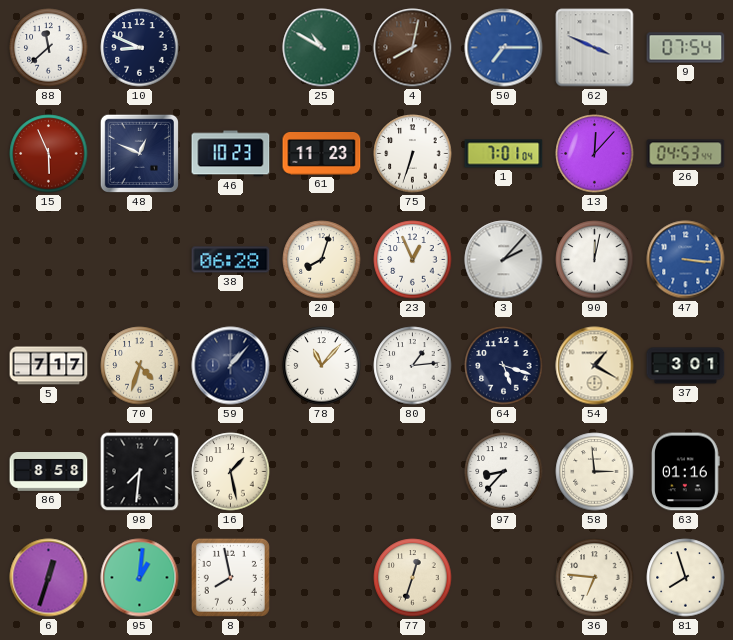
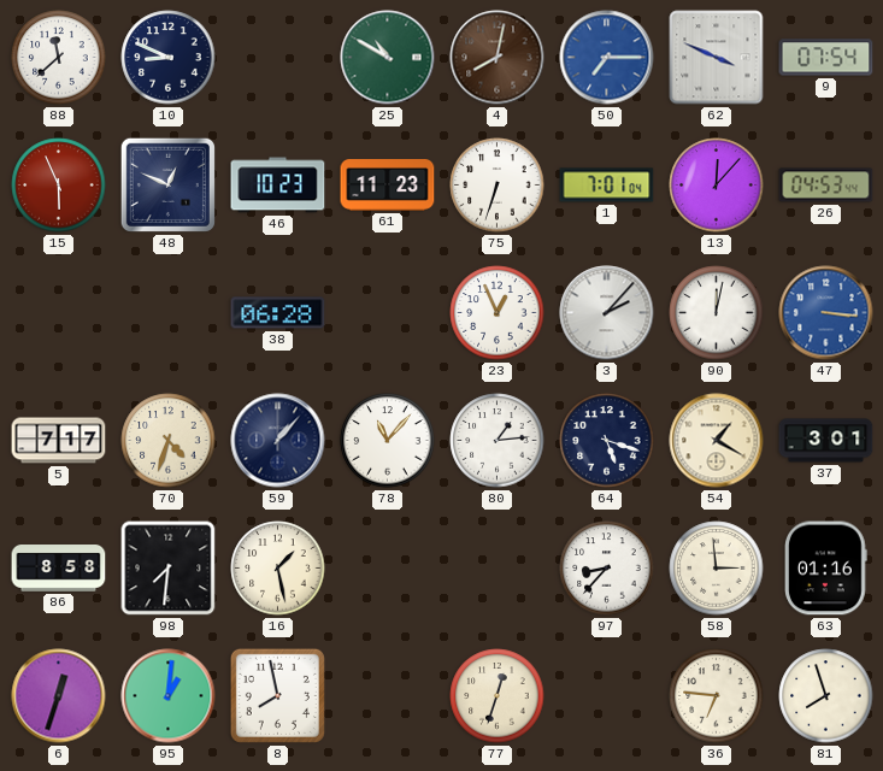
20: 8:03 -> none (322, 260)
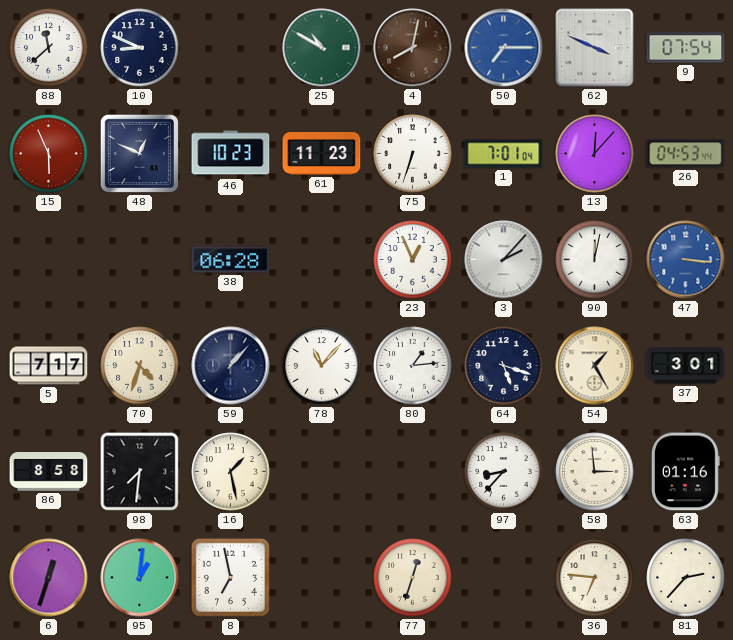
54: 1:20 -> 1:25 (595, 366)
8: 7:58 -> 6:58 (230, 577)
81: 7:57 -> 2:37 (686, 578)
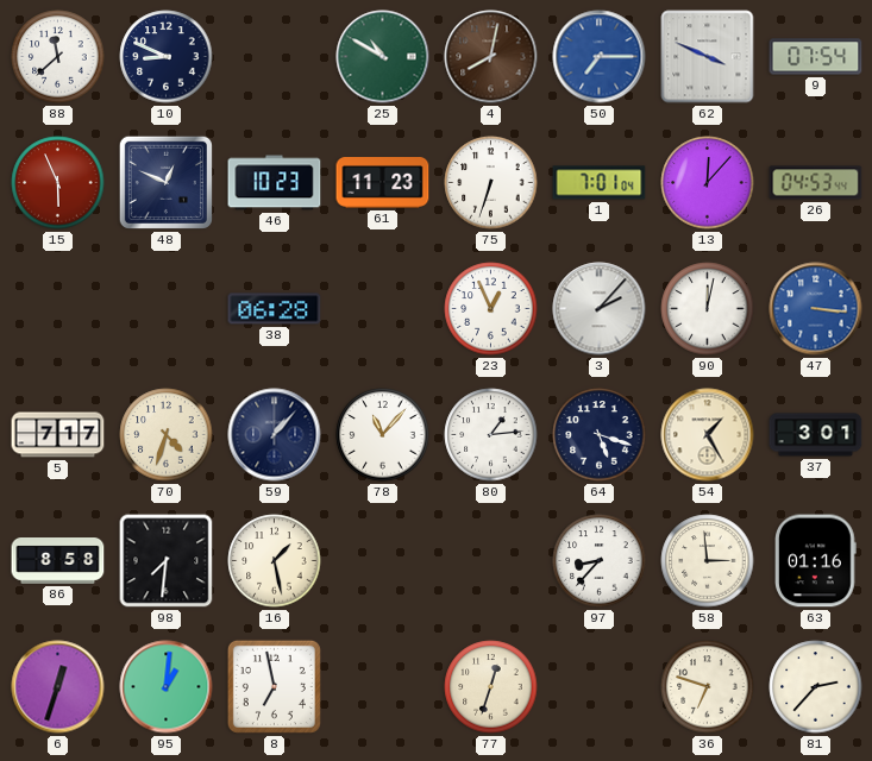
36: 6:46 -> 6:48 (708, 687)
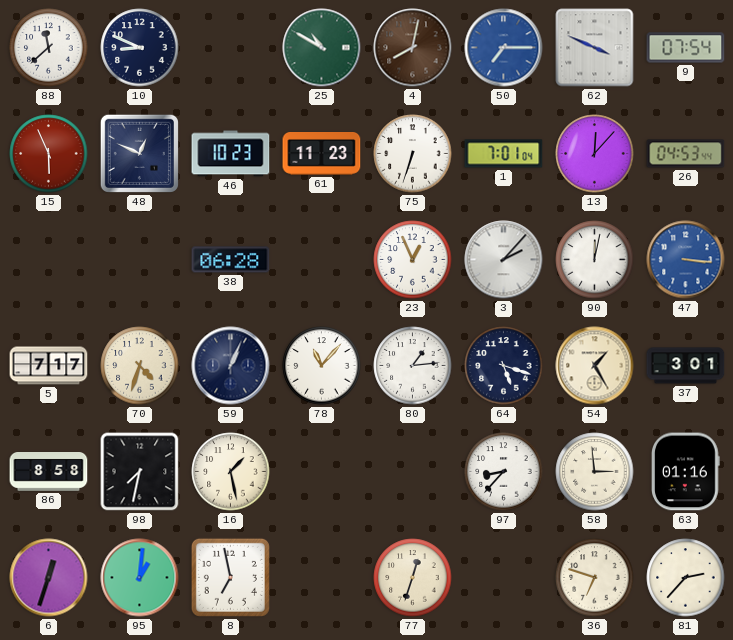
59: 1:07 -> 1:04 (231, 366)
98: 7:31 -> 7:32 (140, 472)
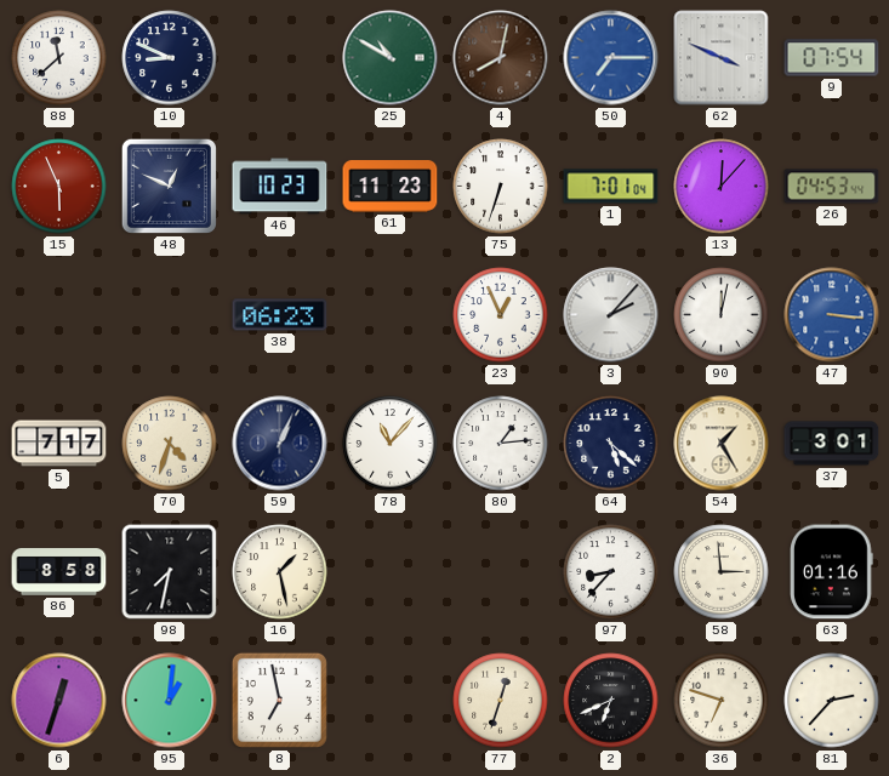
38: 06:28 -> 06:23 (280, 315)
64: 5:18 -> 5:22 (611, 444)
2: none -> 6:41 (611, 701)
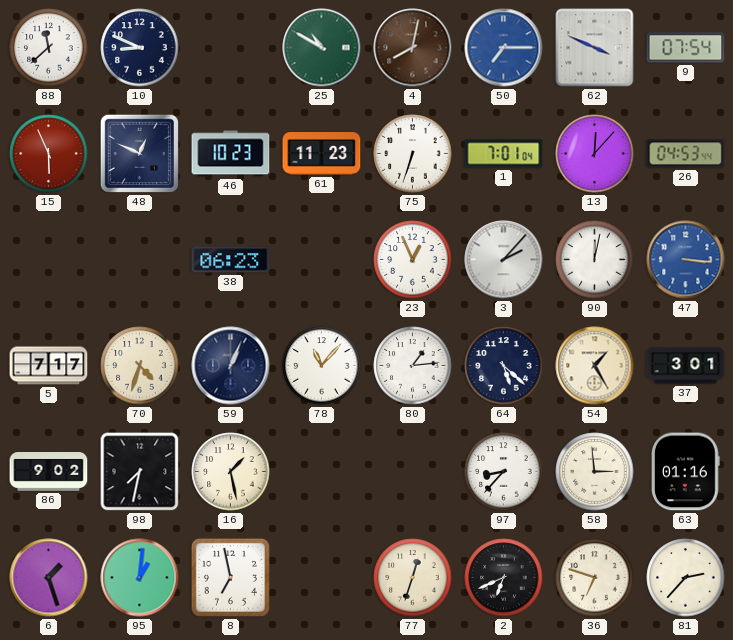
86: 8:58 -> 9:02 (49, 472)
6: 12:33 -> 1:27 (49, 578)
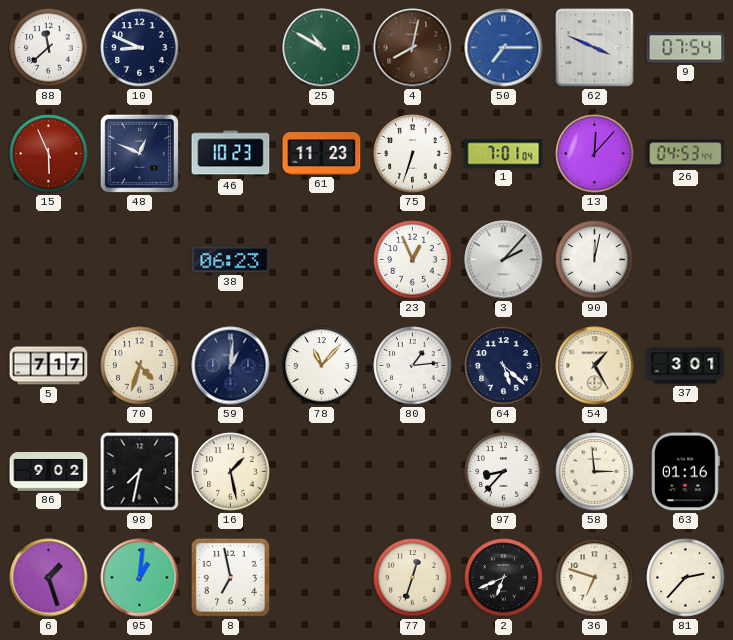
47: 3:16 -> none (686, 260)
59: 1:04 -> 1:01 (231, 366)
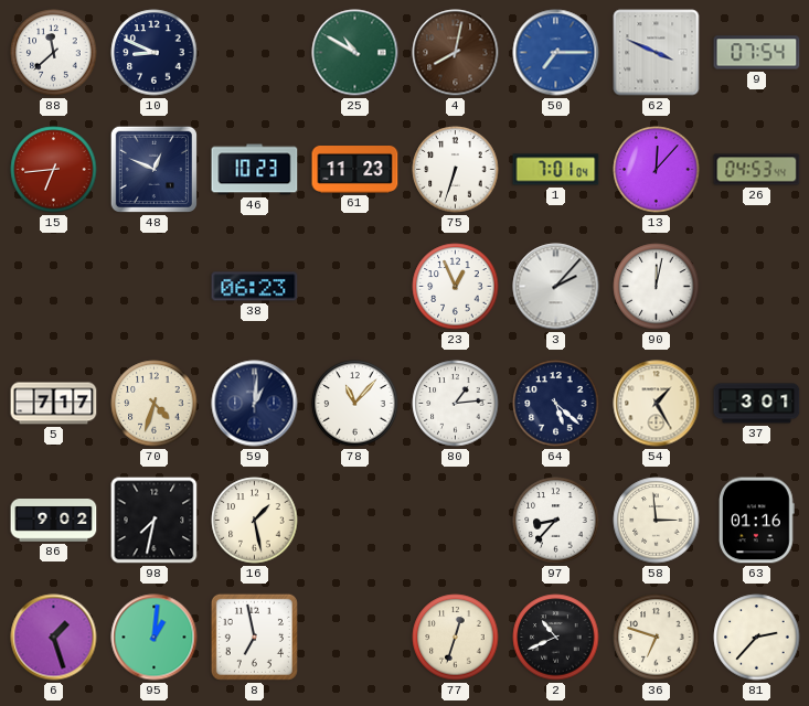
15: 5:56 -> 6:44 (54, 170)
2: 6:41 -> 10:41 (556, 638)
